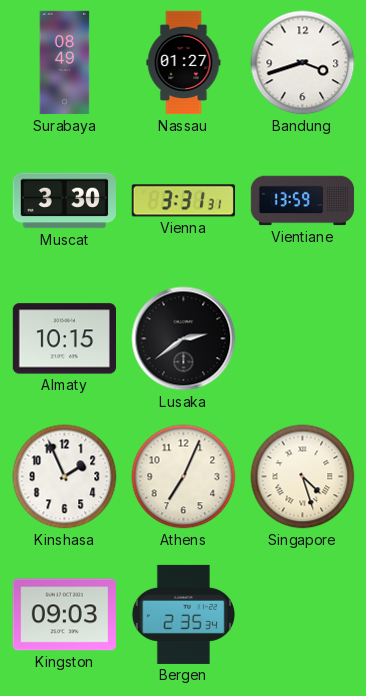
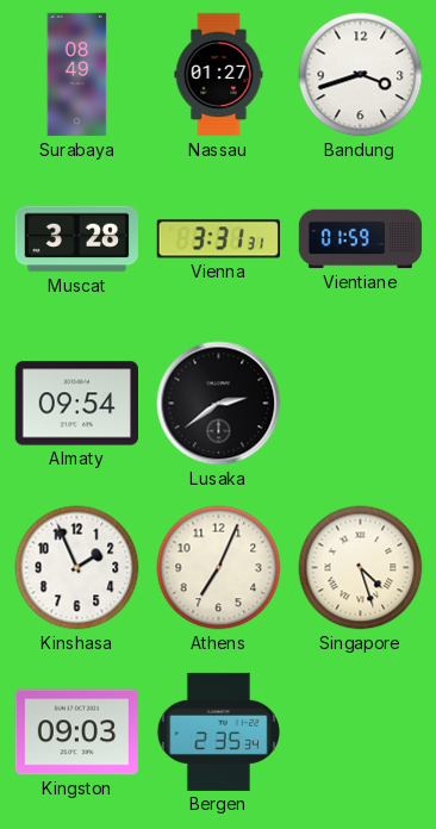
Muscat: 3:30 -> 3:28 (76, 239)
Vientiane: 13:59 -> 01:59 (361, 239)
Almaty: 10:15 -> 09:54 (76, 404)
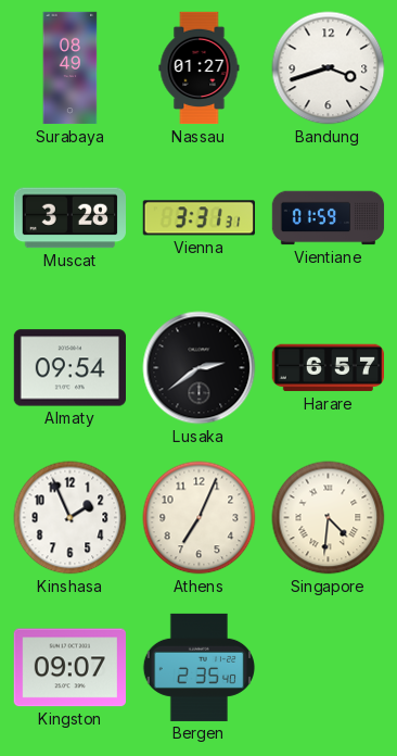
Harare: none -> 6:57 (328, 368)
Singapore: 4:27 -> 4:31 (329, 518)
Kingston: 09:03 -> 09:07 (69, 668)
Bergen: 2:35:34 -> 2:35:40 (198, 667)
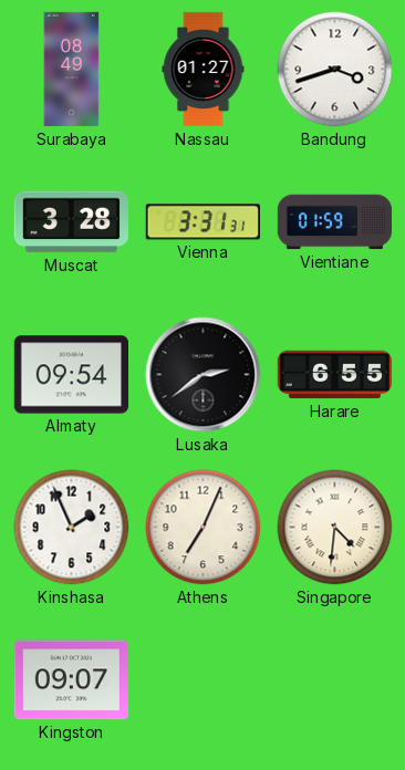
Harare: 6:57 -> 6:55 (334, 375)
Bergen: 2:35 -> none (198, 667)
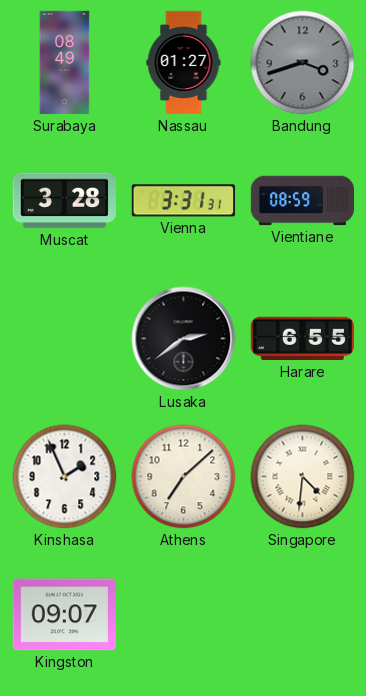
Bandung dial: white -> grey (303, 63)
Vientiane: 01:59 -> 08:59 (303, 201)
Almaty: 09:54 -> none (71, 375)
Athens: 7:04 -> 7:08 (184, 477)
